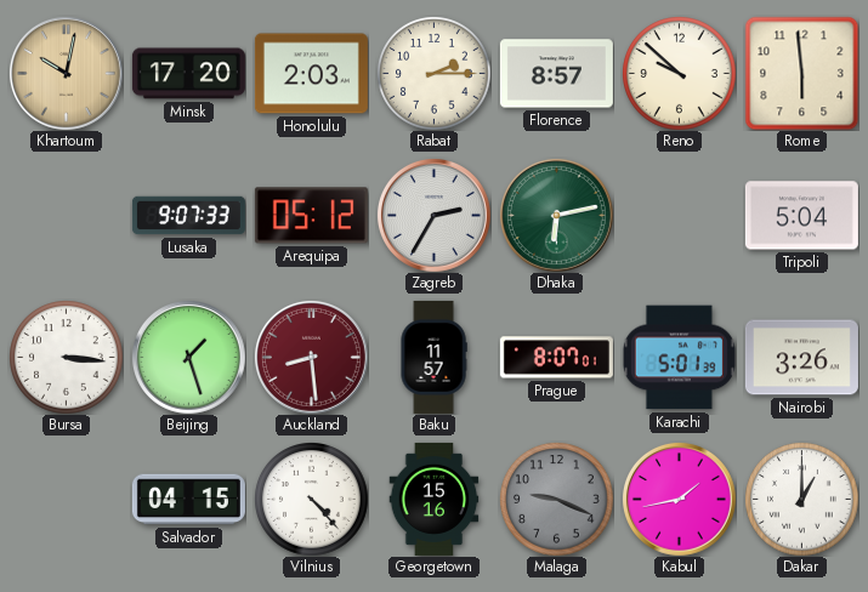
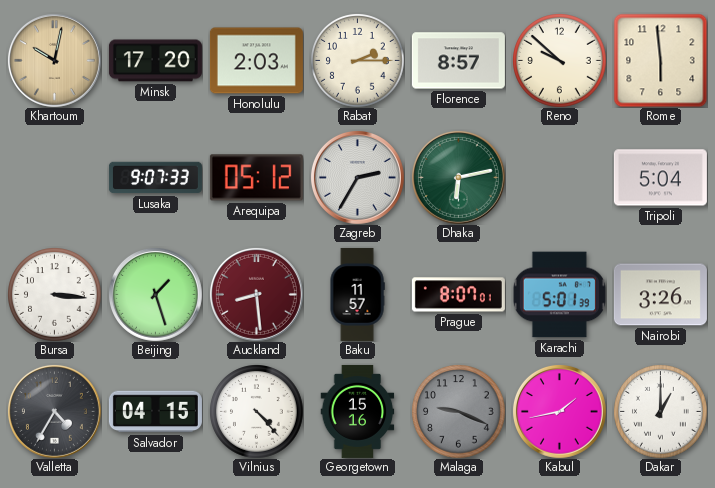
Valletta: none -> 4:35 (54, 411)
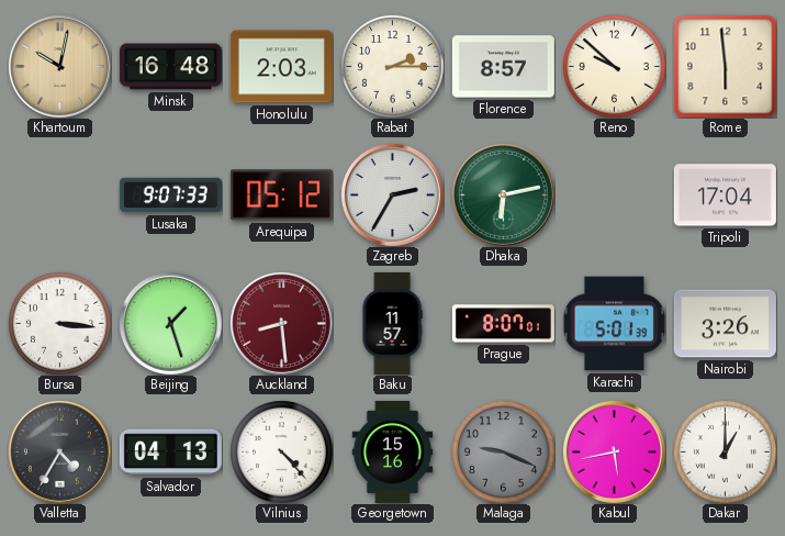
Minsk: 17:20 -> 16:48 (170, 67)
Tripoli: 5:04 -> 17:04 (725, 196)
Salvador: 04:15 -> 04:13 (170, 453)
Kabul: 1:43 -> 5:43 (614, 451)
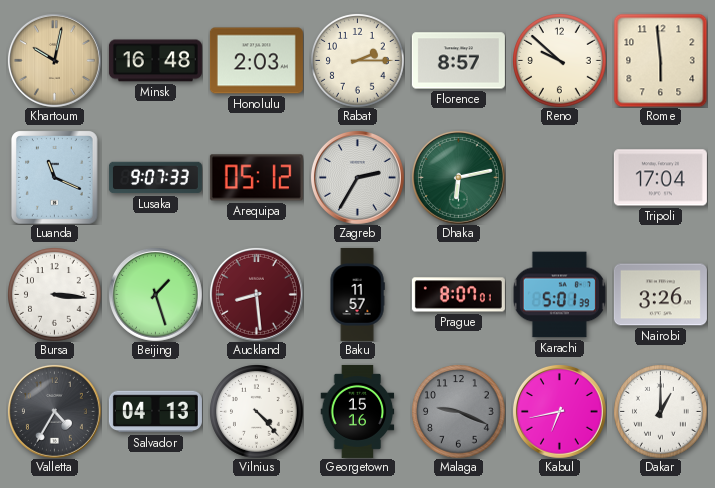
Luanda: none -> 11:19 (55, 178)
Kabul: 5:43 -> 6:43 (559, 411)
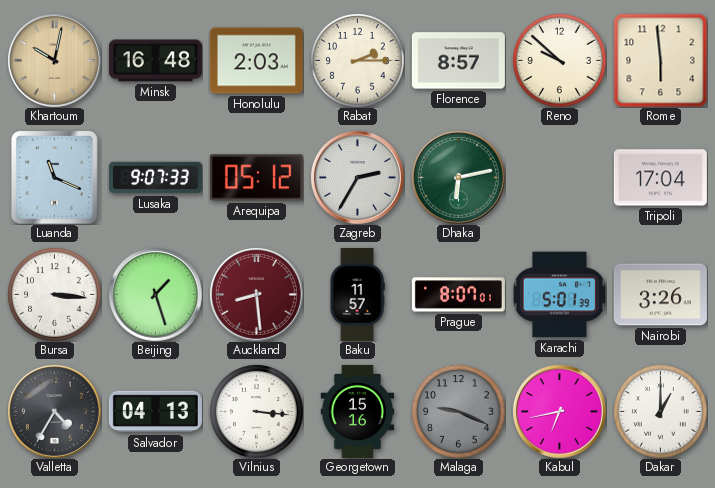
Vilnius: 4:23 -> 3:16 (257, 412)
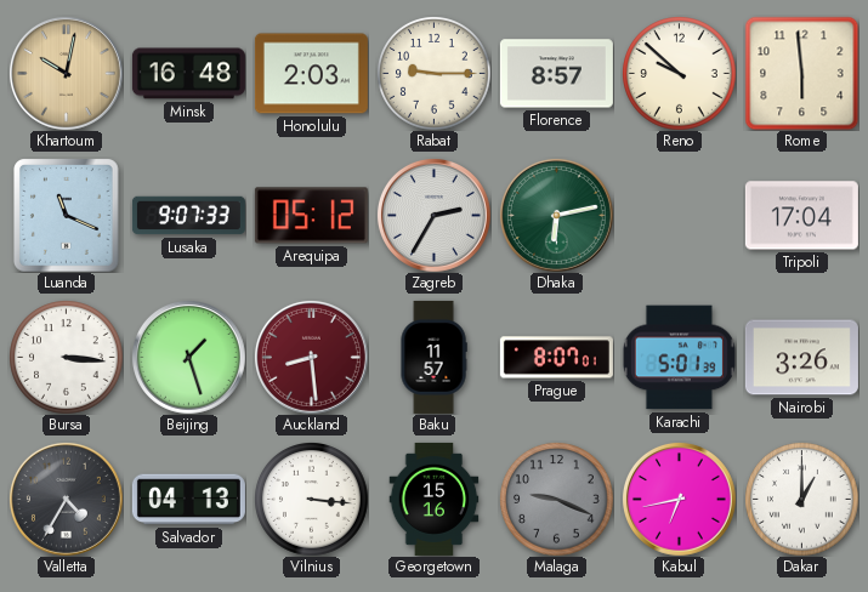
Rabat: 2:15 -> 9:15 (435, 74)
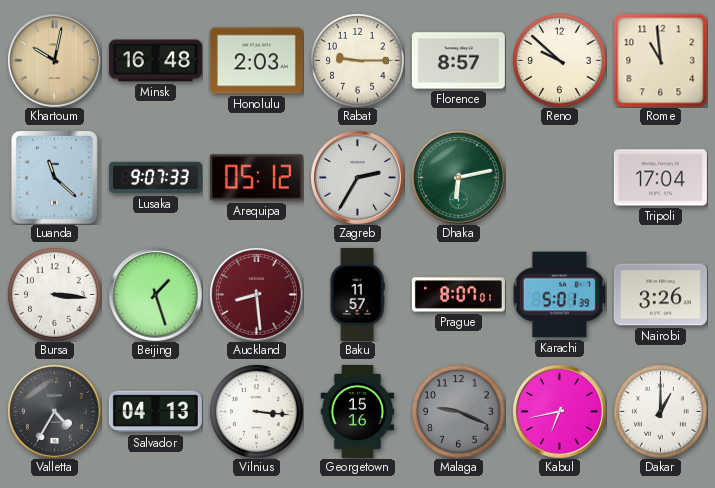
Rome: 5:59 -> 10:59 (660, 60)
Luanda: 11:19 -> 11:22 (55, 178)
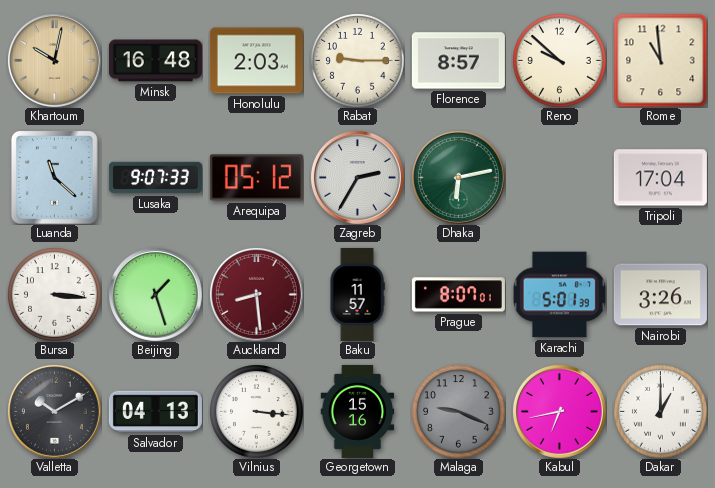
Valletta: 4:35 -> 10:10 (54, 411)
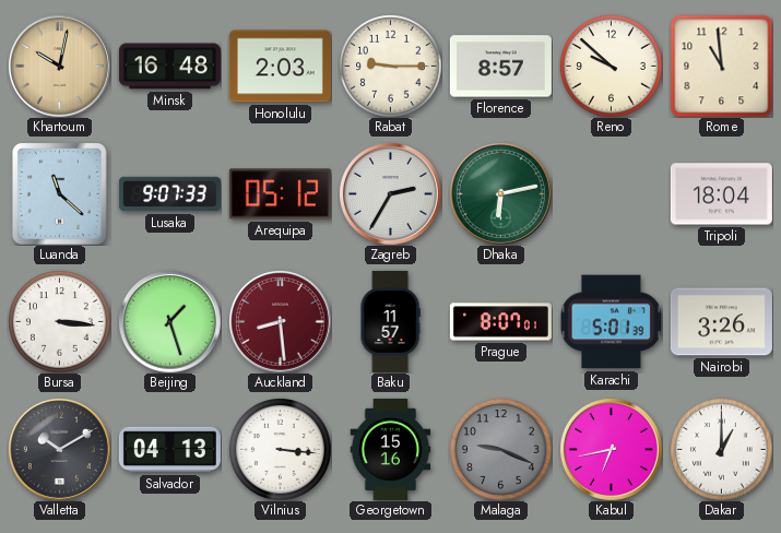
Tripoli: 17:04 -> 18:04 (721, 194)
